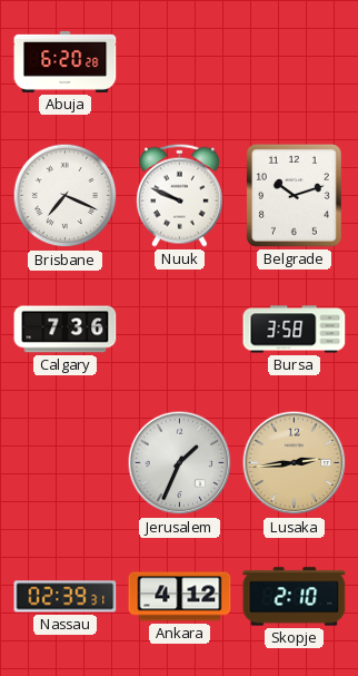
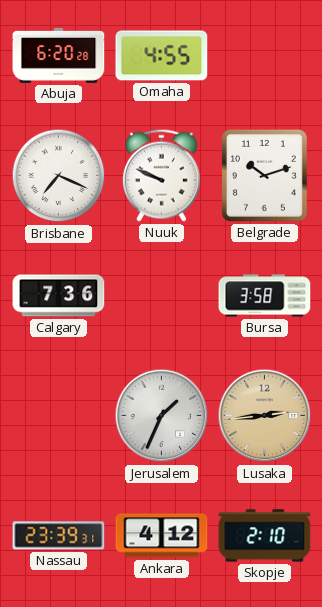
Omaha: none -> 4:55 (162, 56)
Nassau: 02:39 -> 23:39 (59, 536)
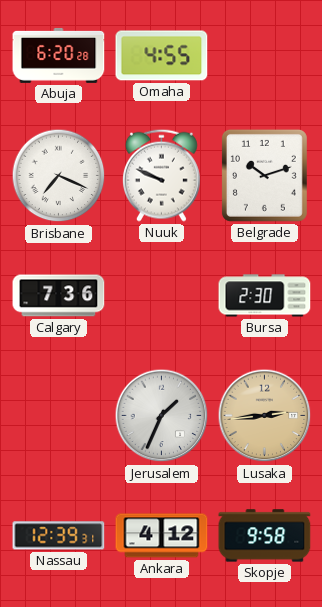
Bursa: 3:58 -> 2:30 (265, 296)
Nassau: 23:39 -> 12:39 (59, 536)
Skopje: 2:10 -> 9:58 (265, 536)
